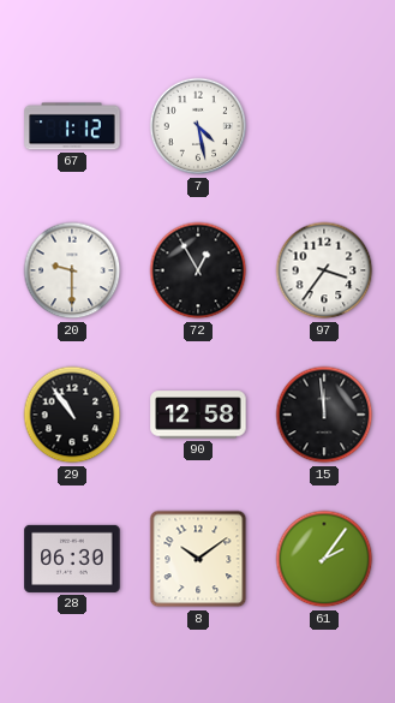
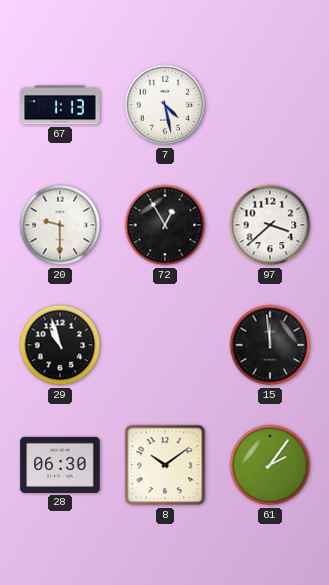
67: 1:12 -> 1:13 (60, 105)
97: 3:36 -> 3:38 (270, 225)
29: 10:54 -> 10:57 (60, 345)
90: 12:58 -> none (198, 415)
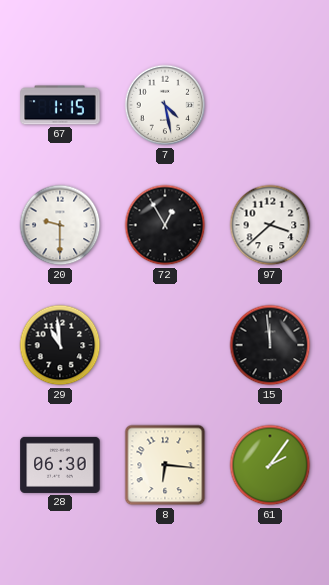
67: 1:13 -> 1:15 (60, 105)
29: 10:57 -> 10:59 (60, 345)
8: 10:09 -> 6:16 (165, 465)
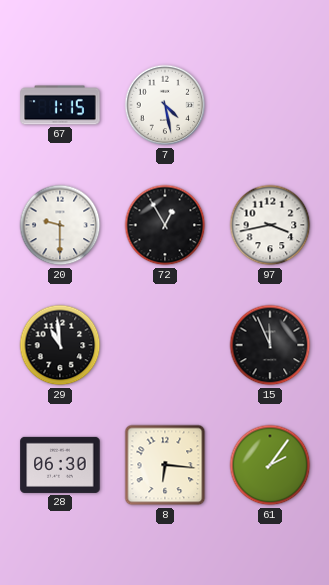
97: 3:38 -> 3:43 (270, 225)
15: 11:59 -> 11:56 (270, 345)
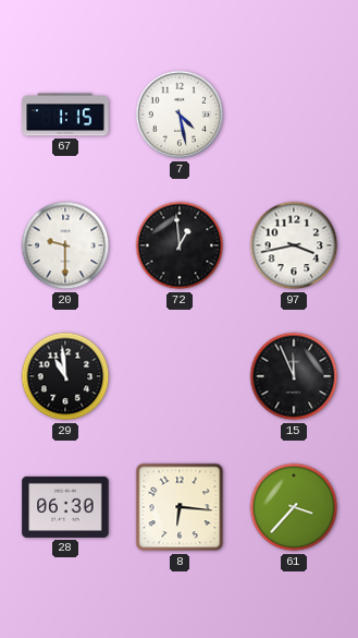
72: 12:55 -> 12:59 (180, 245)
61: 2:06 -> 3:37 (294, 507)
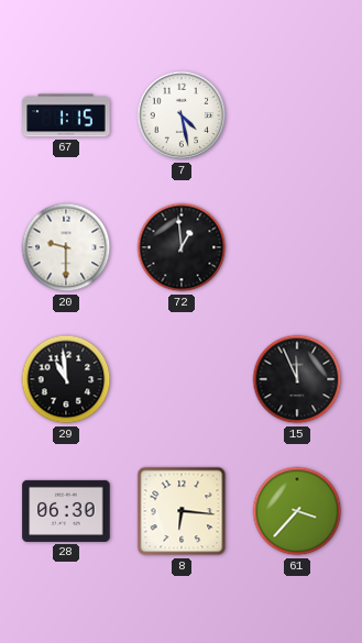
97: 3:43 -> none (294, 245)
